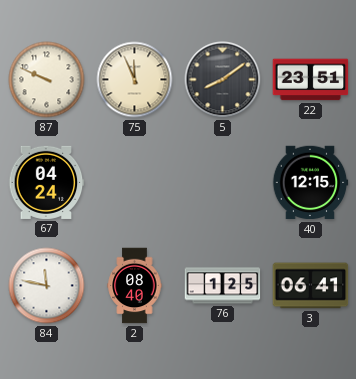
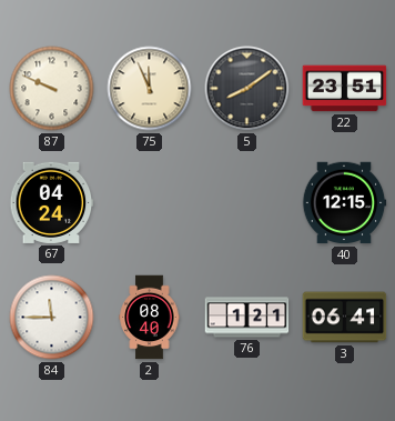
84: 11:47 -> 11:45 (52, 318)
76: 1:25 -> 1:21 (247, 318)
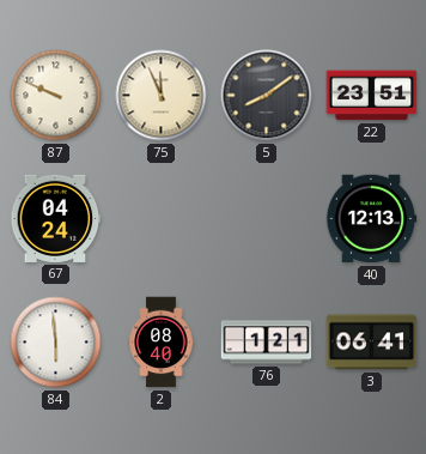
40: 12:15 -> 12:13 (371, 219)
84: 11:45 -> 5:59 (56, 343)
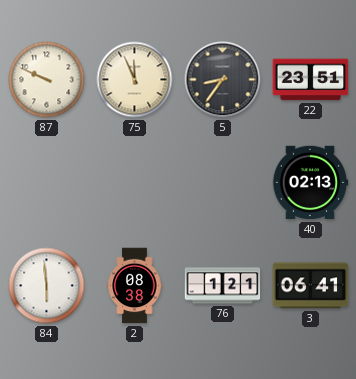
5: 8:09 -> 8:36 (223, 80)
67: 04:24 -> none (56, 218)
40: 12:13 -> 02:13 (310, 183)
2: 08:40 -> 08:38 (135, 286)
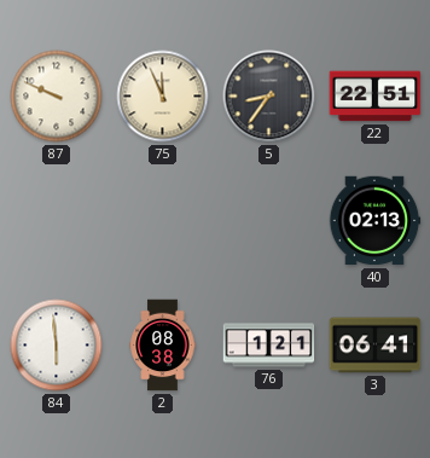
22: 23:51 -> 22:51 (376, 97)
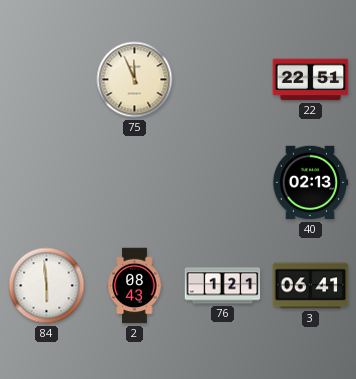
87: 9:49 -> none (57, 97)
5: 8:36 -> none (269, 97)
2: 08:38 -> 08:43 (135, 286)
